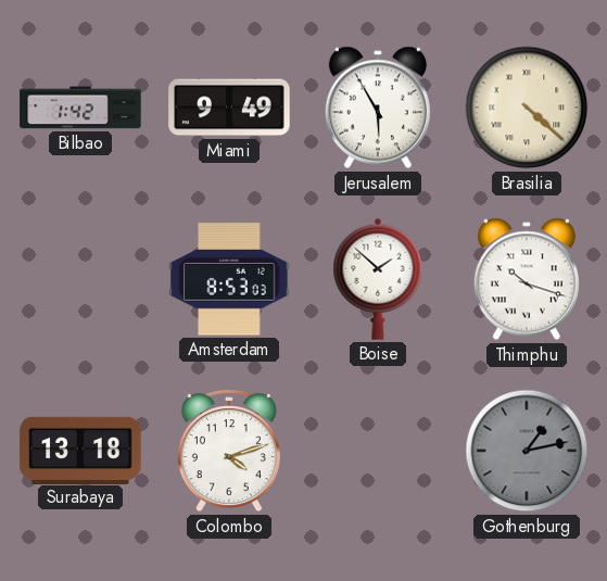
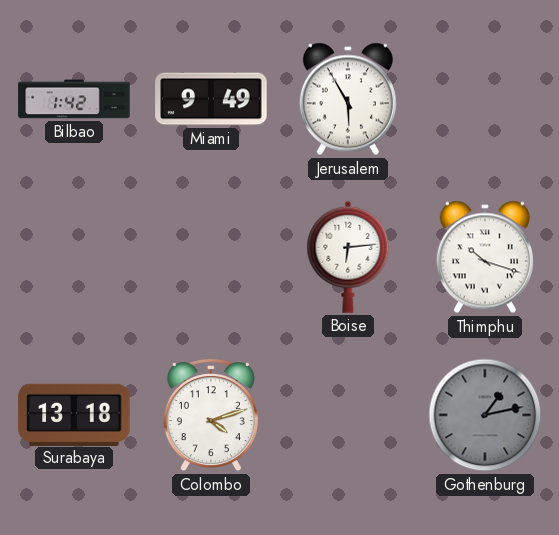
Brasilia: 4:22 -> none (527, 108)
Amsterdam: 8:53 -> none (229, 279)
Boise: 1:52 -> 6:14 (348, 257)
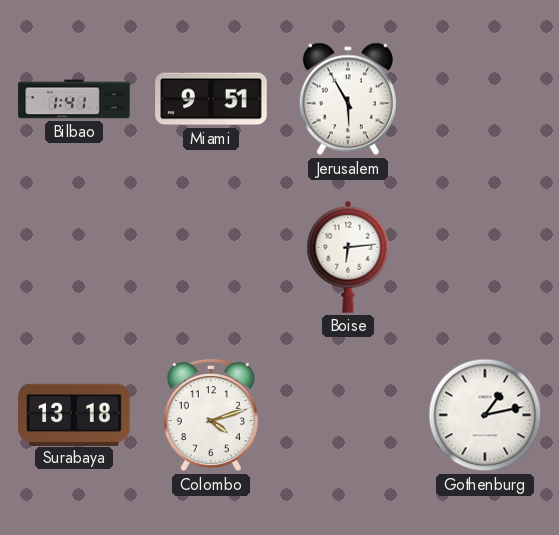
Bilbao: 1:42 -> 1:41 (74, 99)
Miami: 9:49 -> 9:51 (211, 99)
Thimphu: 10:18 -> none (485, 257)
Gothenburg dial: grey -> white (485, 415)
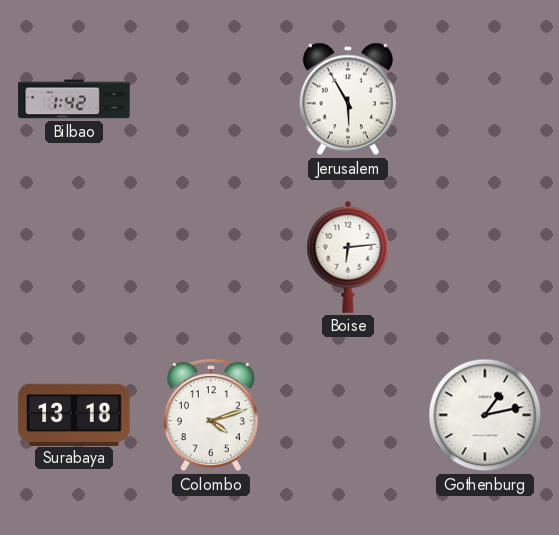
Bilbao: 1:41 -> 1:42 (74, 99)
Miami: 9:51 -> none (211, 99)
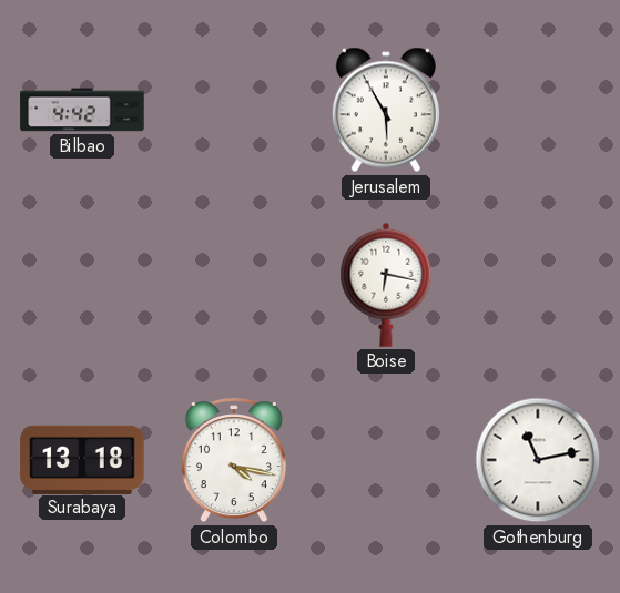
Bilbao: 1:42 -> 4:42 (82, 110)
Boise: 6:14 -> 6:17 (386, 285)
Colombo: 4:12 -> 4:17 (234, 461)
Gothenburg: 1:13 -> 11:13 (538, 460)
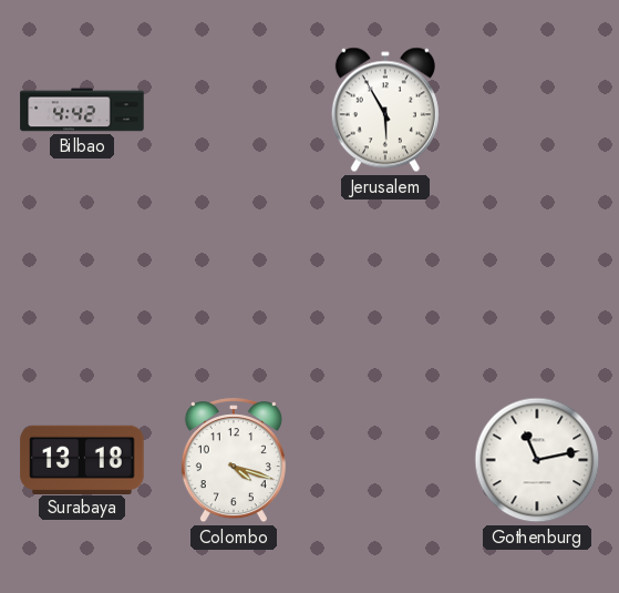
Boise: 6:17 -> none (386, 285)
Colombo: 4:17 -> 4:18 (234, 461)
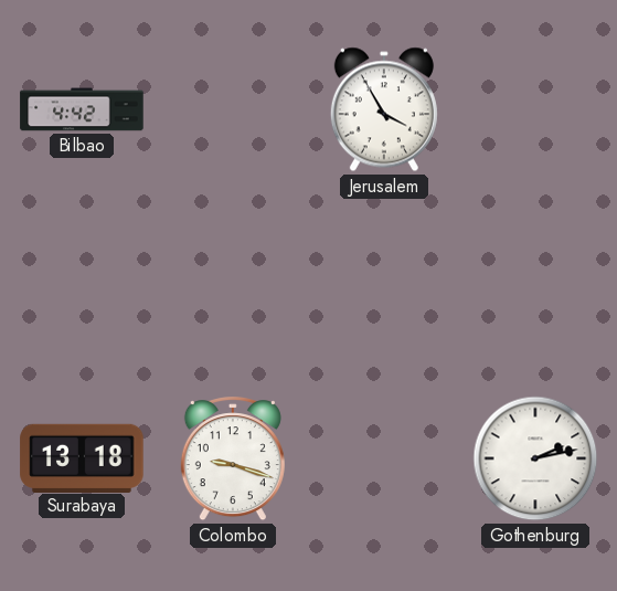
Jerusalem: 5:55 -> 3:55 (384, 109)
Colombo: 4:18 -> 9:18 (233, 460)
Gothenburg: 11:13 -> 2:13 (535, 458)
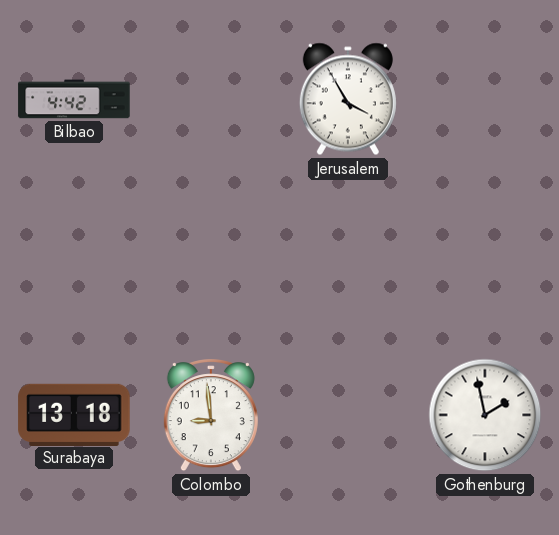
Colombo: 9:18 -> 8:59 (211, 416)
Gothenburg: 2:13 -> 1:58 (485, 415)
